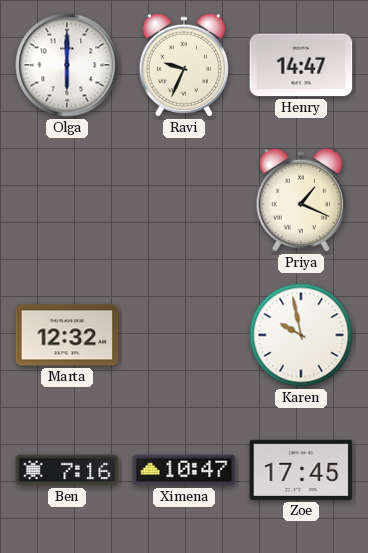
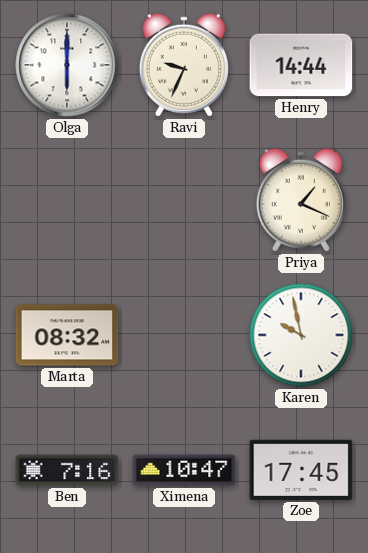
Henry: 14:47 -> 14:44 (301, 65)
Marta: 12:32 -> 08:32 (67, 335)
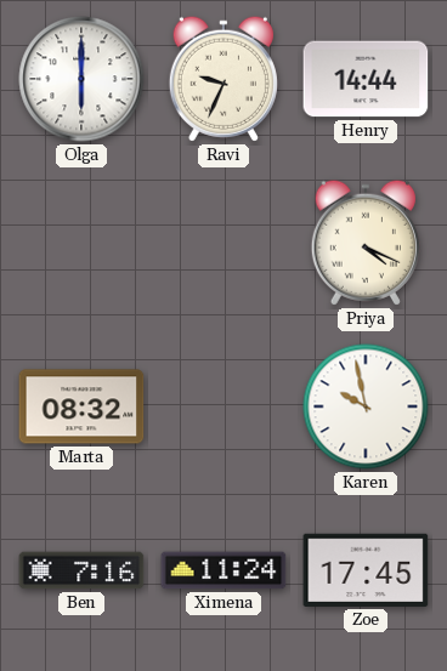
Priya: 1:19 -> 4:19 (366, 243)
Ximena: 10:47 -> 11:24 (223, 570)
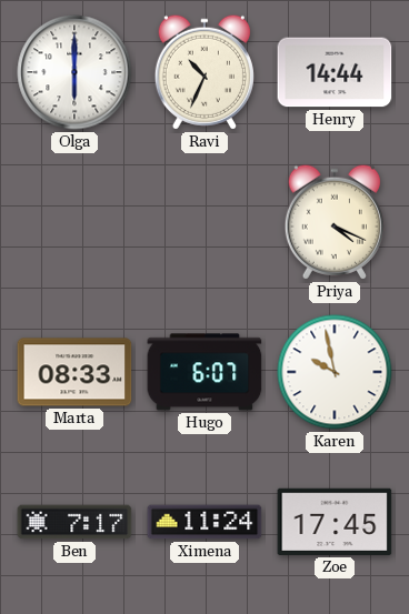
Ravi: 9:34 -> 10:34 (205, 72)
Marta: 08:32 -> 08:33 (74, 372)
Hugo: none -> 6:07 (205, 372)
Ben: 7:16 -> 7:17 (74, 522)
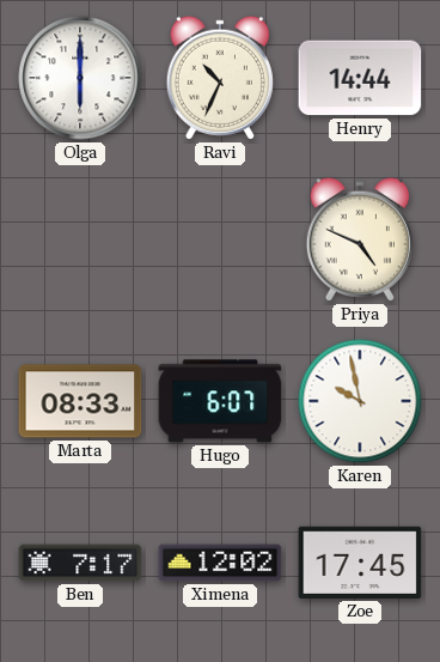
Priya: 4:19 -> 4:49 (360, 239)
Ximena: 11:24 -> 12:02 (220, 563)
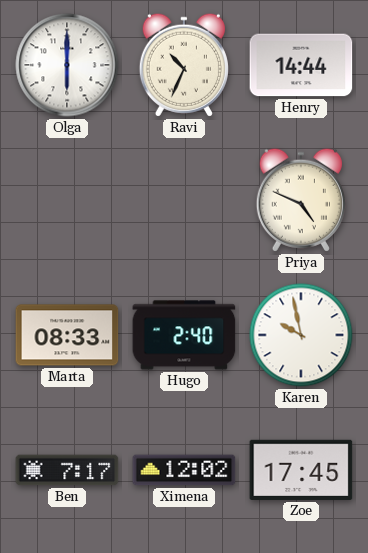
Hugo: 6:07 -> 2:40 (184, 335)
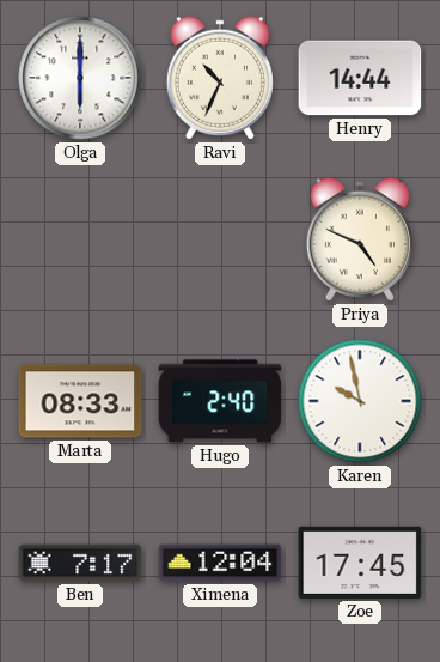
Ximena: 12:02 -> 12:04 (220, 563)
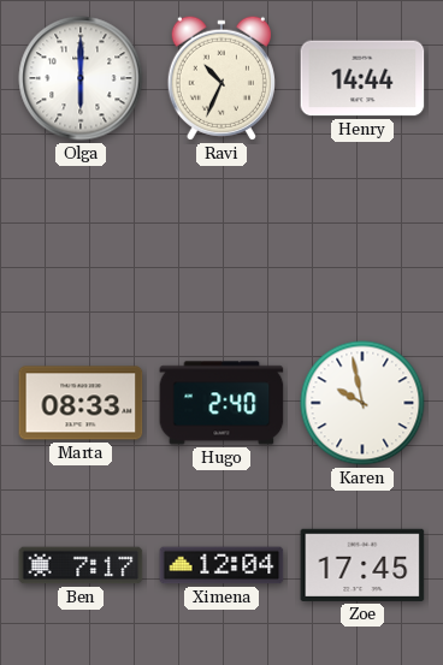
Priya: 4:49 -> none (360, 239)
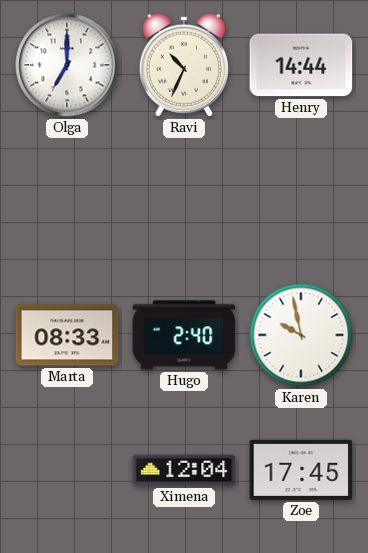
Olga: 6:00 -> 7:00 (67, 65)
Ben: 7:17 -> none (81, 565)
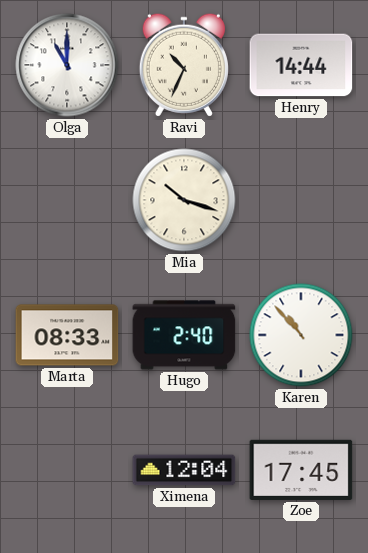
Olga: 7:00 -> 11:00 (67, 65)
Mia: none -> 10:18 (184, 200)
Karen: 9:58 -> 10:53 (301, 335)
